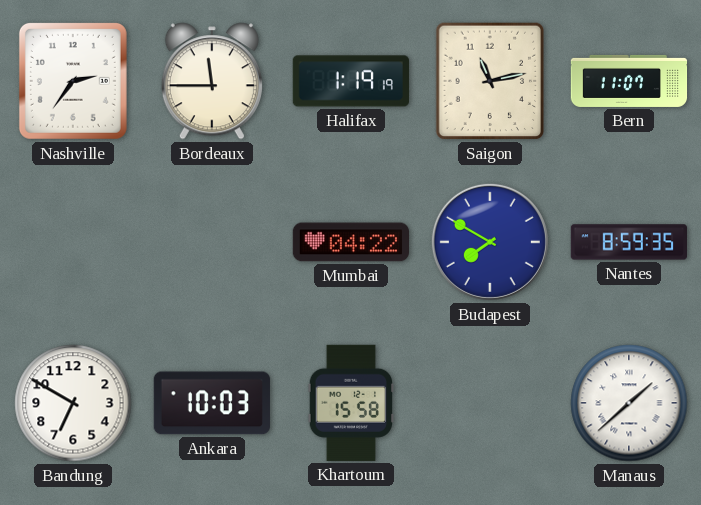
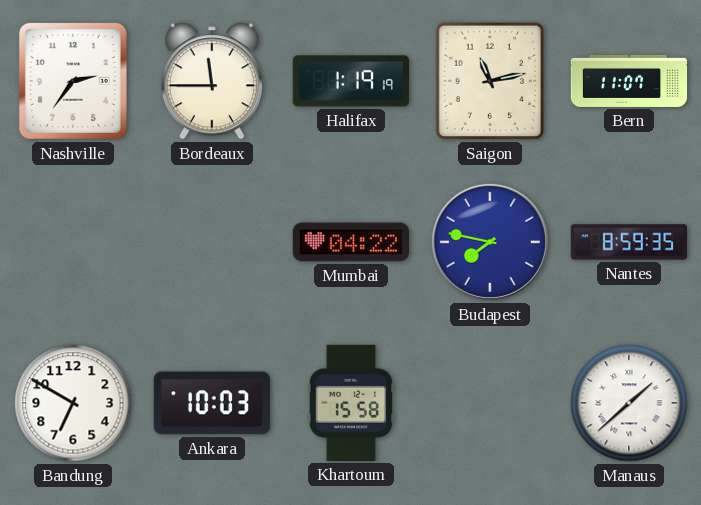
Budapest: 7:50 -> 7:47 (490, 242)
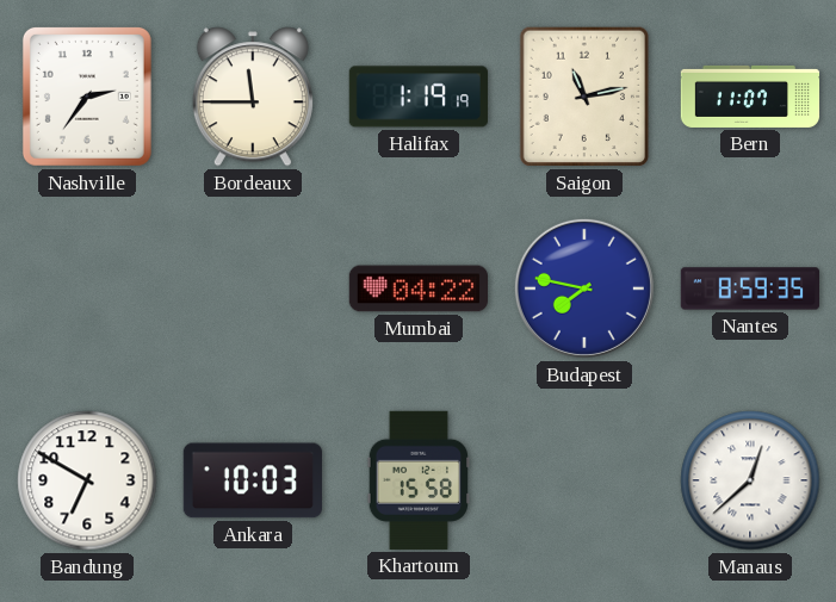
Manaus: 1:38 -> 12:38 (750, 480)
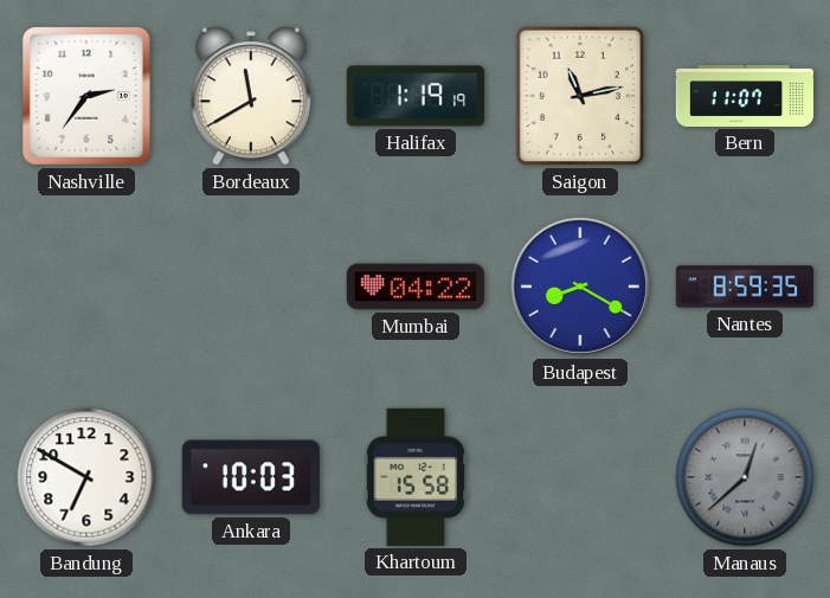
Bordeaux: 11:45 -> 11:40 (251, 96)
Budapest: 7:47 -> 8:20 (580, 287)
Manaus dial: white -> grey (745, 477)
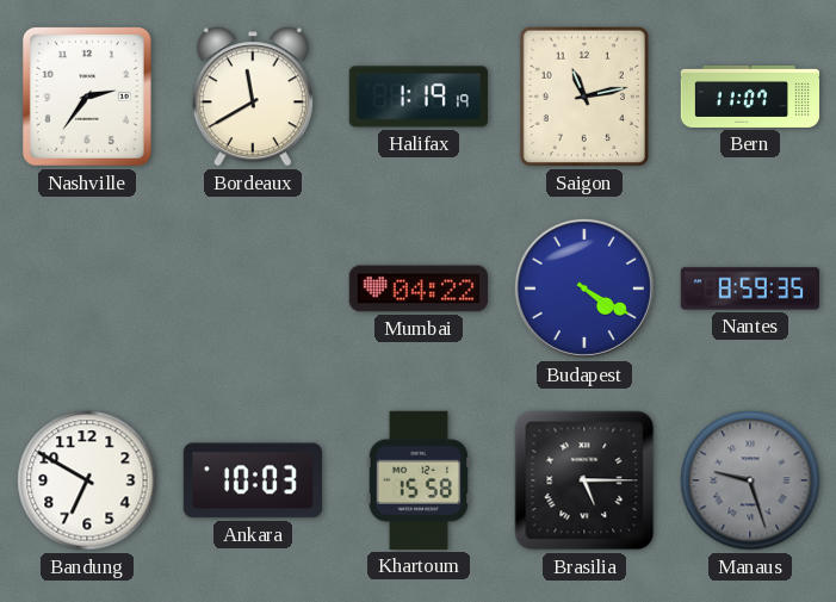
Budapest: 8:20 -> 4:20 (584, 288)
Brasilia: none -> 5:15 (584, 480)
Manaus: 12:38 -> 9:27 (750, 480)
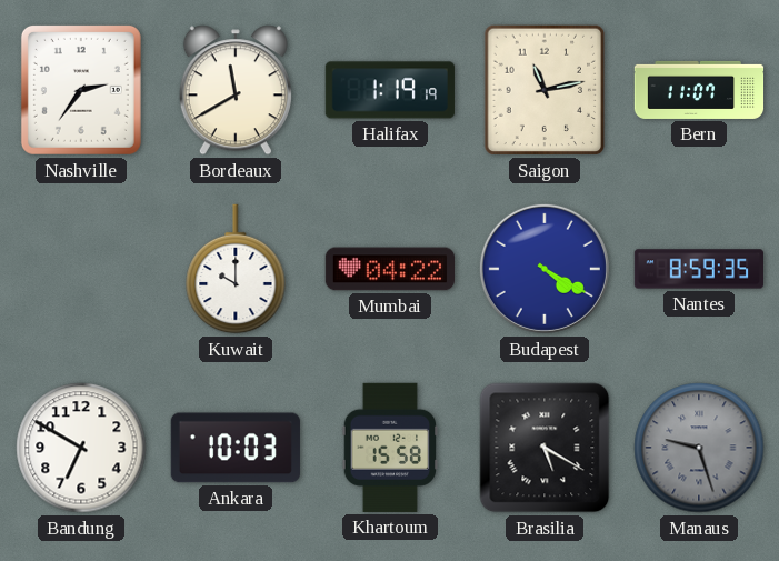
Kuwait: none -> 10:00 (236, 269)
Brasilia: 5:15 -> 5:20 (545, 448)
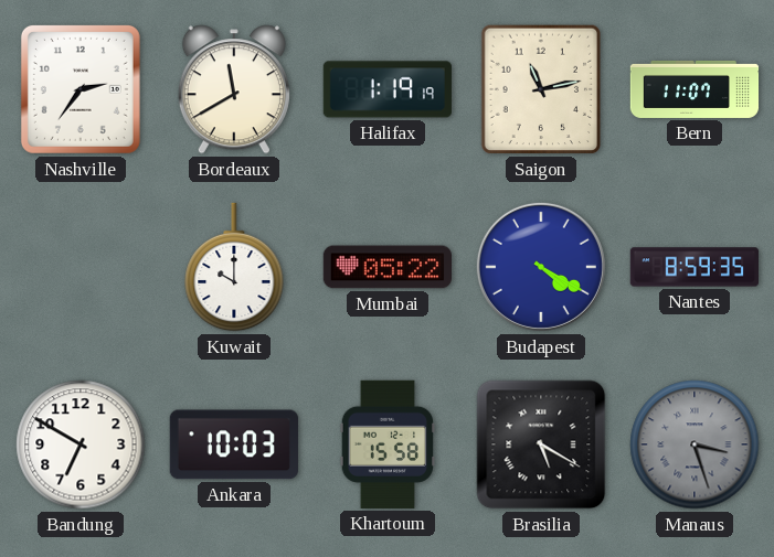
Mumbai: 04:22 -> 05:22 (386, 267)
Manaus: 9:27 -> 3:27 (695, 444)
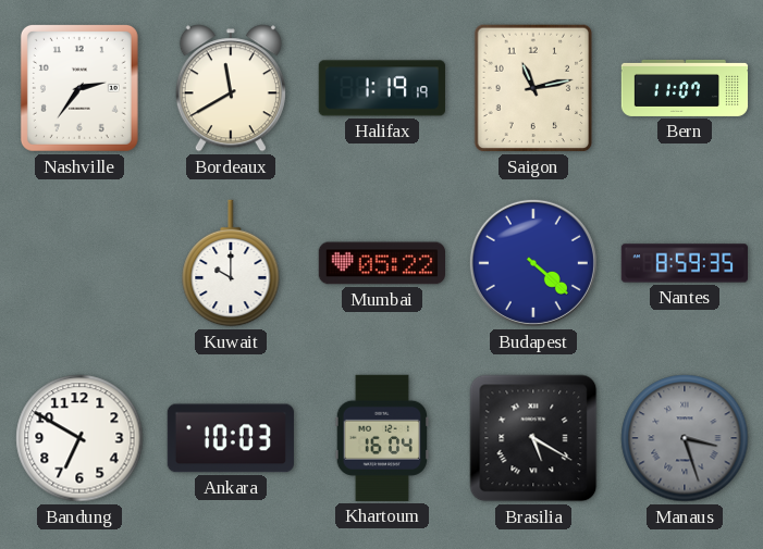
Budapest: 4:20 -> 4:22 (533, 263)
Khartoum: 15:58 -> 16:04 (382, 438)
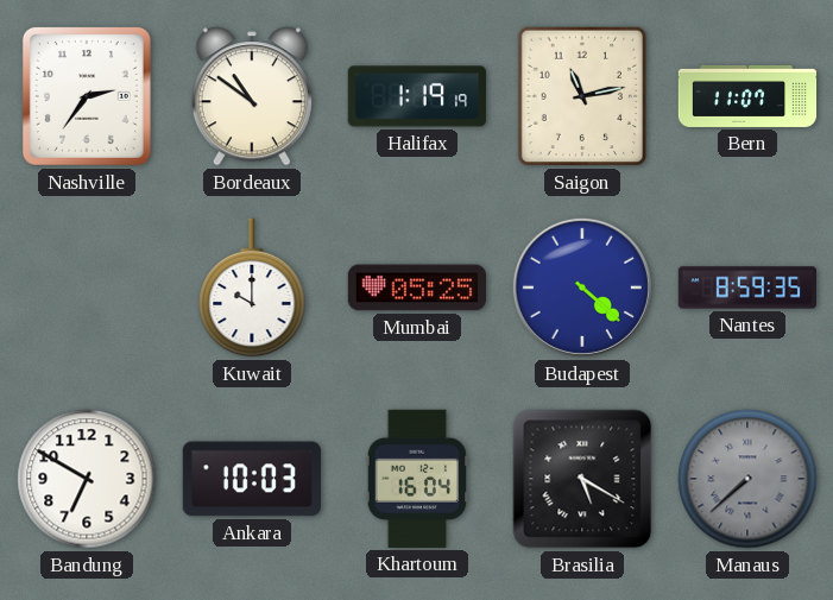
Bordeaux: 11:40 -> 10:51 (252, 96)
Mumbai: 05:22 -> 05:25 (416, 288)
Manaus: 3:27 -> 7:38 (747, 479)
